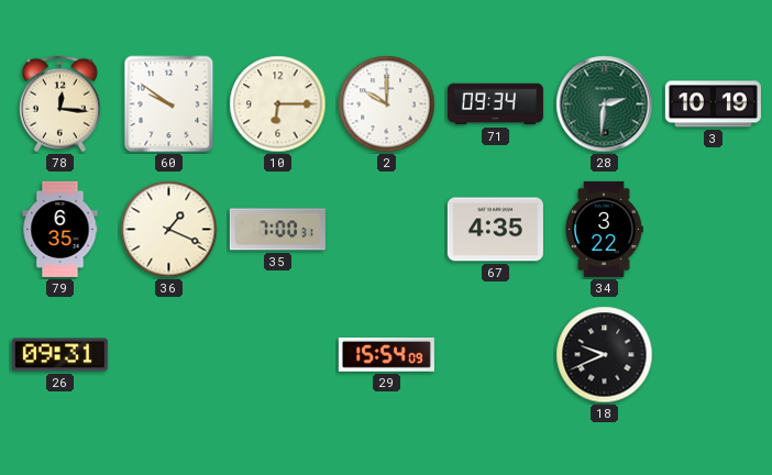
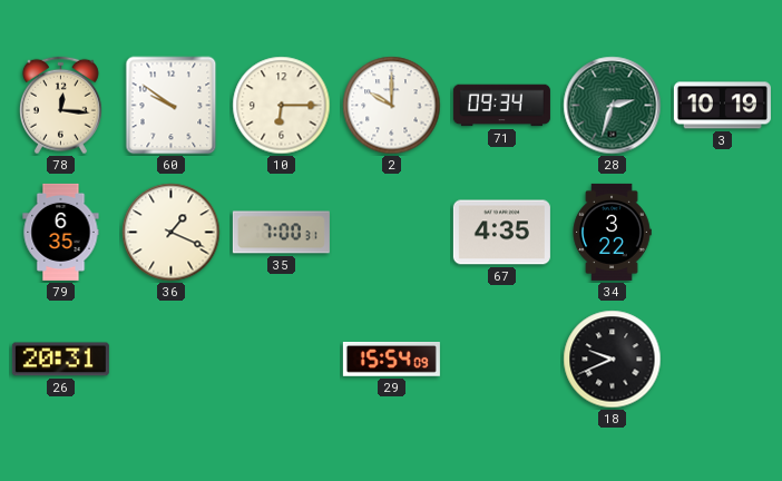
28: 2:31 -> 2:33 (613, 106)
26: 09:31 -> 20:31 (60, 360)
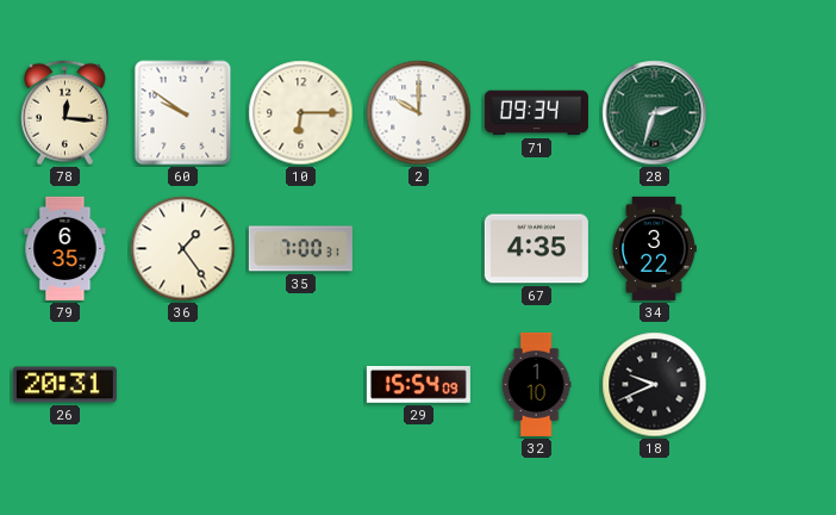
3: 10:19 -> none (722, 106)
36: 1:19 -> 1:24 (183, 249)
32: none -> 1:10 (536, 384)
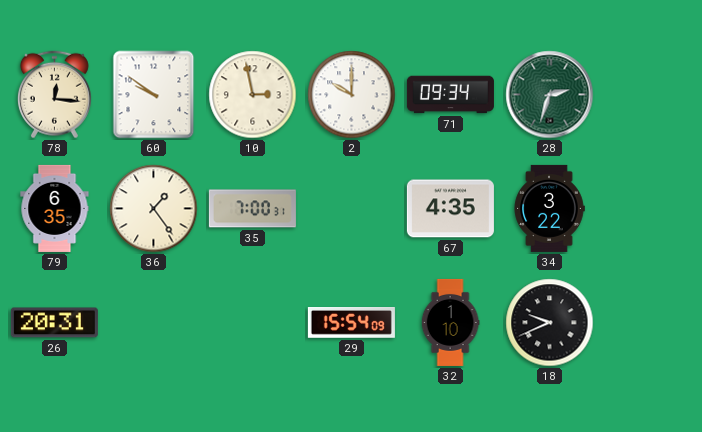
10: 6:15 -> 2:58 (253, 95)
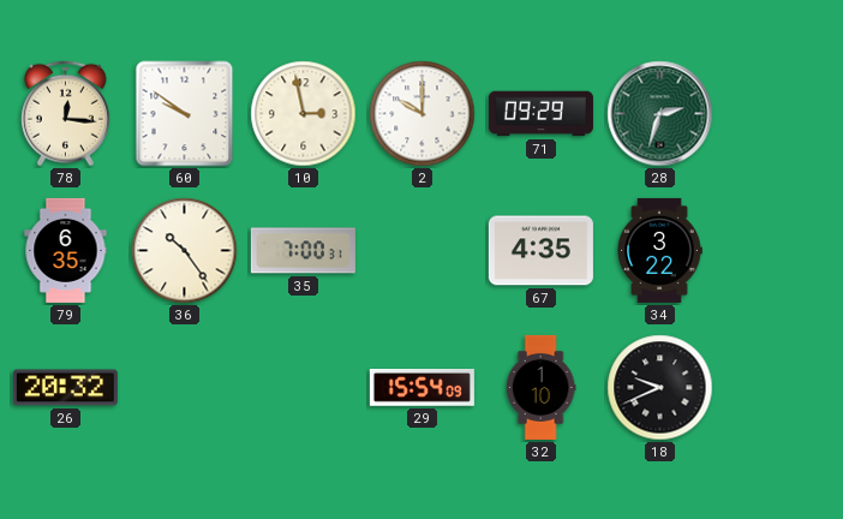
71: 09:34 -> 09:29 (540, 114)
36: 1:24 -> 10:24 (185, 251)
26: 20:31 -> 20:32 (65, 388)
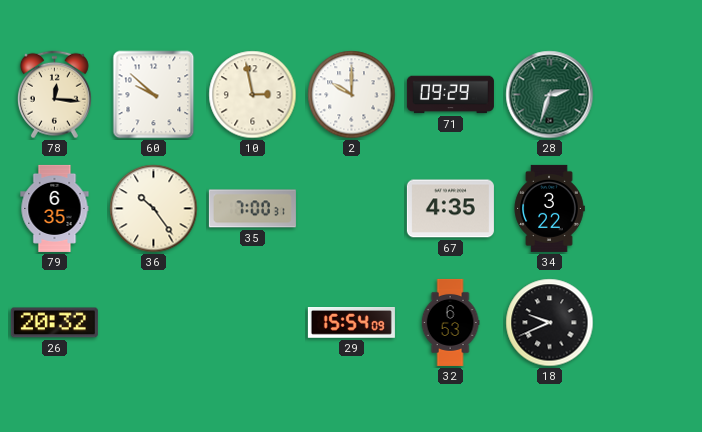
60: 9:51 -> 9:52 (154, 95)
32: 1:10 -> 6:53 (450, 322)
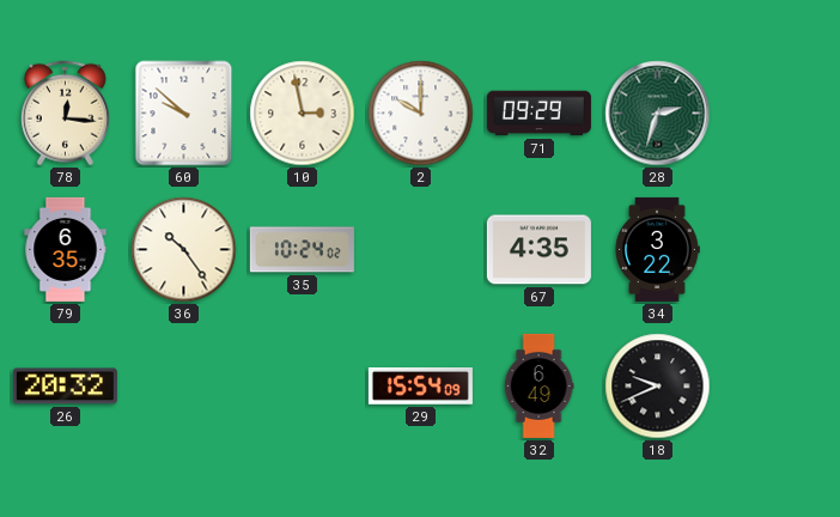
35: 7:00 -> 10:24 (302, 250)
32: 6:53 -> 6:49 (538, 385)
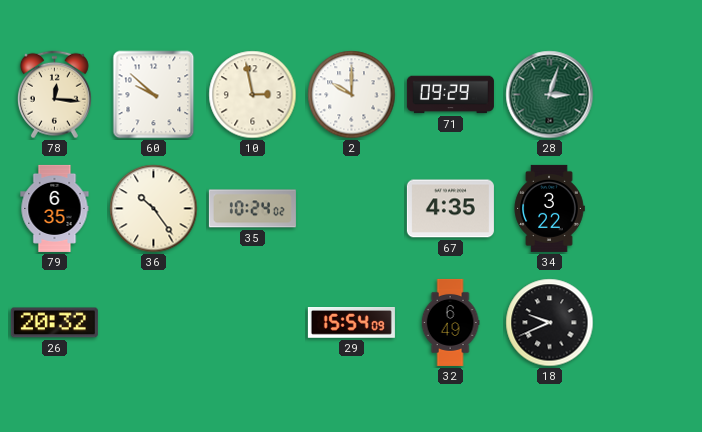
28: 2:33 -> 3:03 (550, 95)
